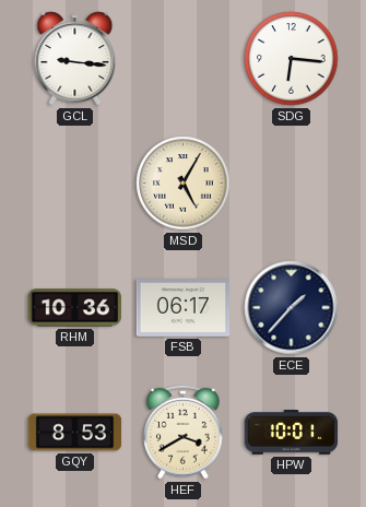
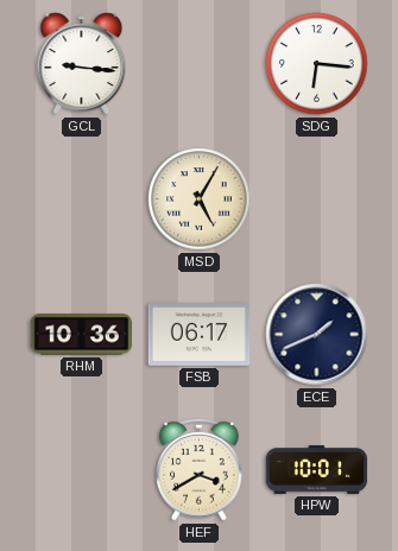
ECE: 1:37 -> 1:41 (317, 335)
GQY: 8:53 -> none (75, 433)
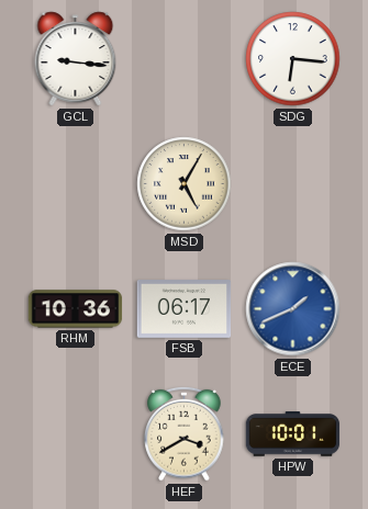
ECE dial: navy -> blue (293, 309)
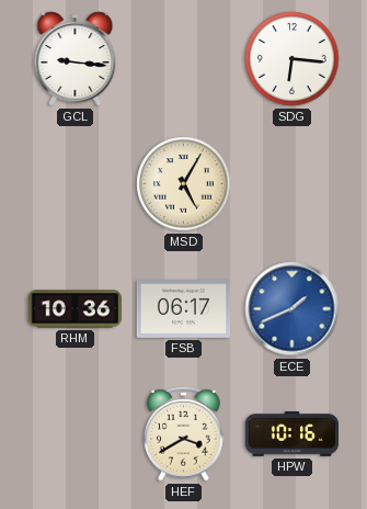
HPW: 10:01 -> 10:16 (293, 434)
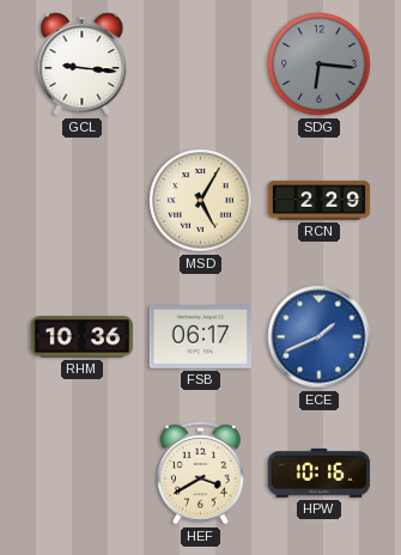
SDG dial: white -> grey (320, 65)
RCN: none -> 2:29 (320, 201)
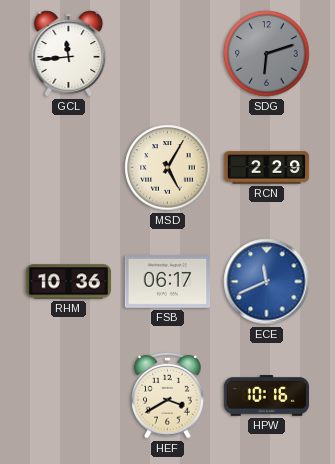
GCL: 9:16 -> 11:44 (69, 54)
SDG: 6:16 -> 6:12 (267, 54)
ECE: 1:41 -> 11:41 (267, 282)
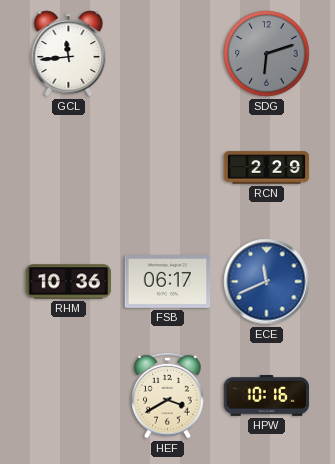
MSD: 5:05 -> none (168, 168)
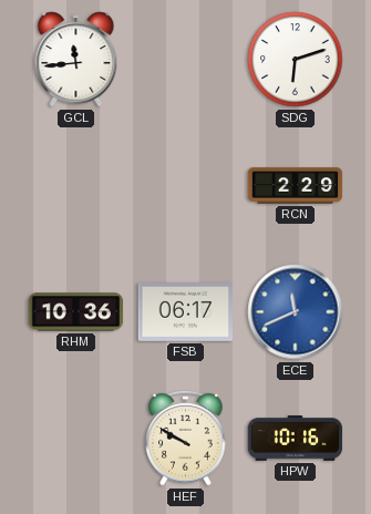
SDG dial: grey -> white (296, 60)
HEF: 3:40 -> 9:50 (186, 438)
